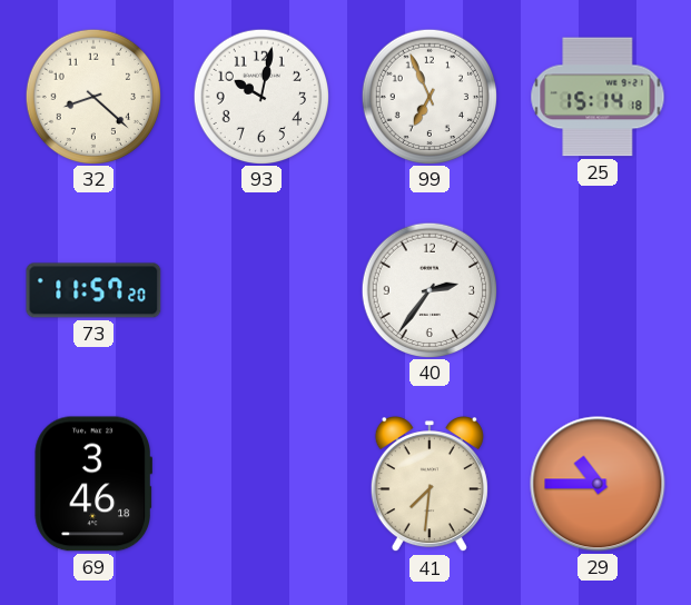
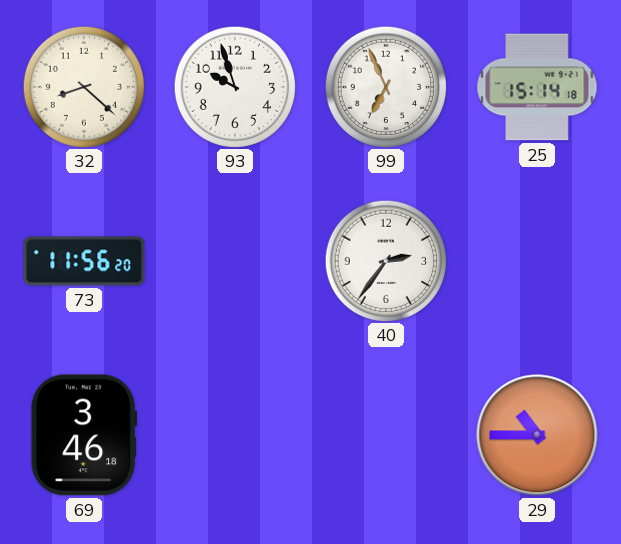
93: 10:02 -> 9:57 (234, 86)
73: 11:57 -> 11:56 (84, 261)
41: 7:31 -> none (430, 485)
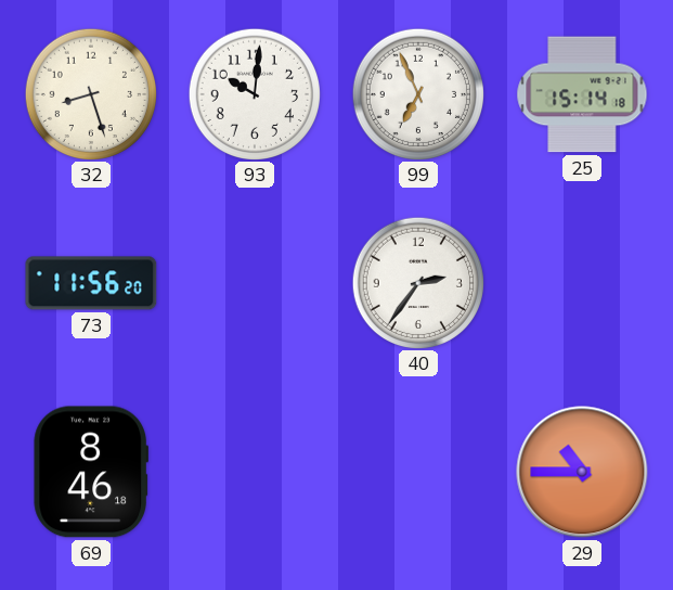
32: 8:22 -> 8:27 (90, 93)
93: 9:57 -> 10:01 (254, 93)
69: 3:46 -> 8:46 (90, 472)
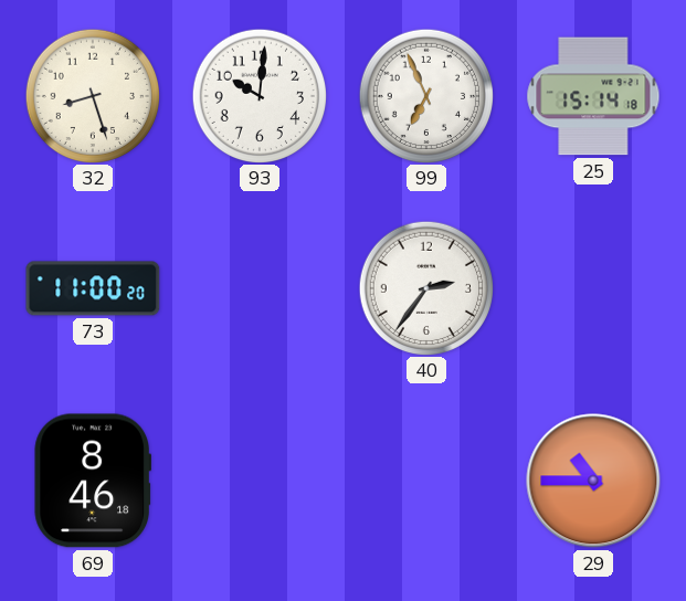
73: 11:56 -> 11:00 (93, 288)
